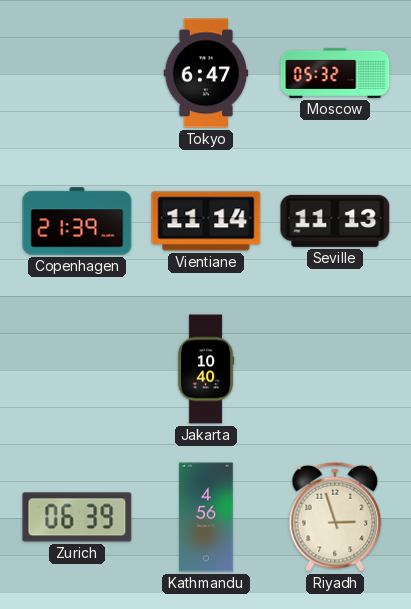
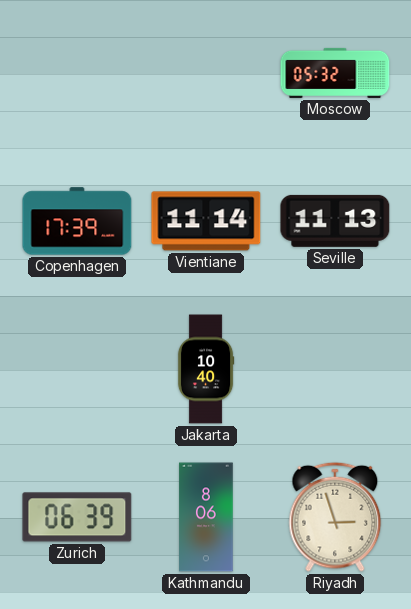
Tokyo: 6:47 -> none (206, 73)
Copenhagen: 21:39 -> 17:39 (77, 221)
Kathmandu: 4:56 -> 8:06 (206, 517)
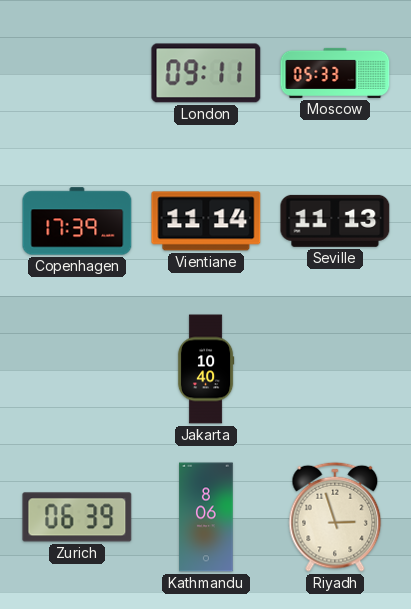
London: none -> 09:11 (206, 73)
Moscow: 05:32 -> 05:33 (335, 73)
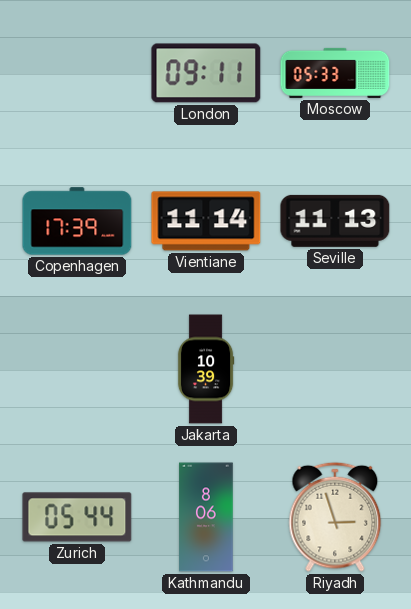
Jakarta: 10:40 -> 10:39 (206, 369)
Zurich: 06:39 -> 05:44 (77, 517)
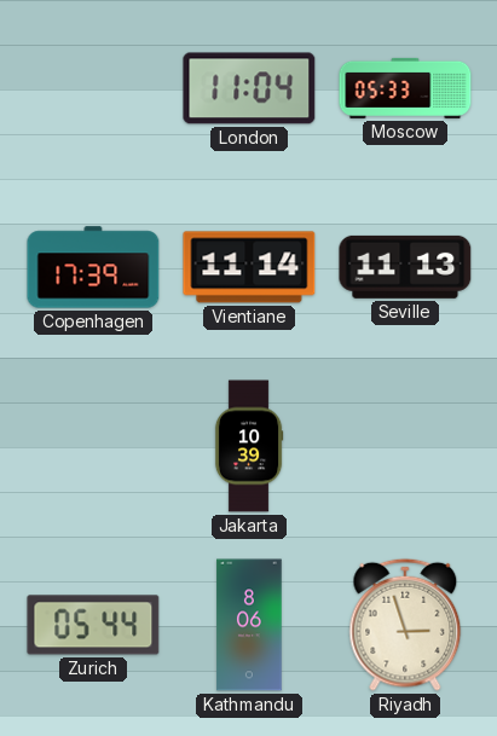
London: 09:11 -> 11:04 (249, 88)
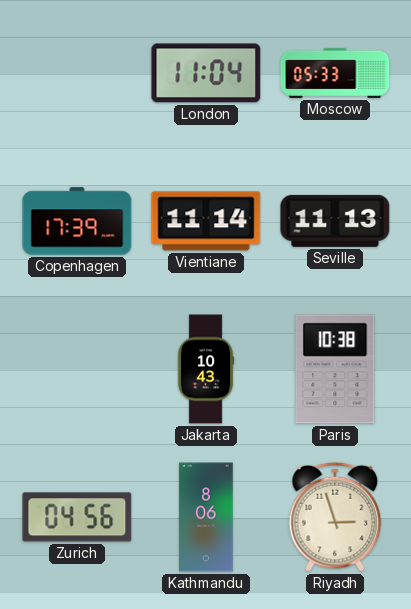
Jakarta: 10:39 -> 10:43 (206, 369)
Paris: none -> 10:38 (335, 369)
Zurich: 05:44 -> 04:56 (77, 517)
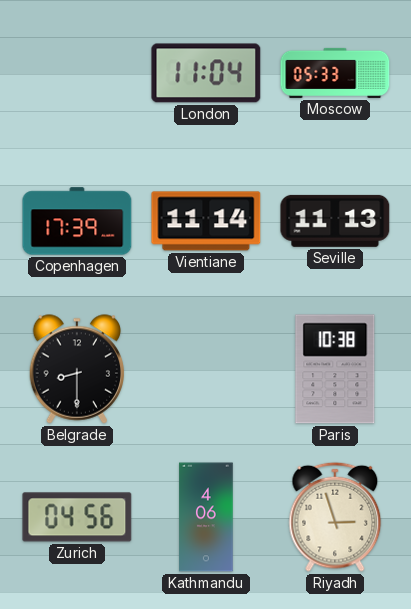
Belgrade: none -> 8:30 (76, 369)
Jakarta: 10:43 -> none (206, 369)
Kathmandu: 8:06 -> 4:06 (206, 517)
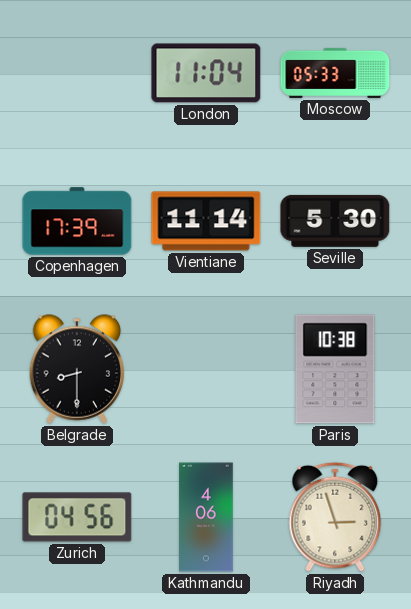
Seville: 11:13 -> 5:30 (335, 221)
